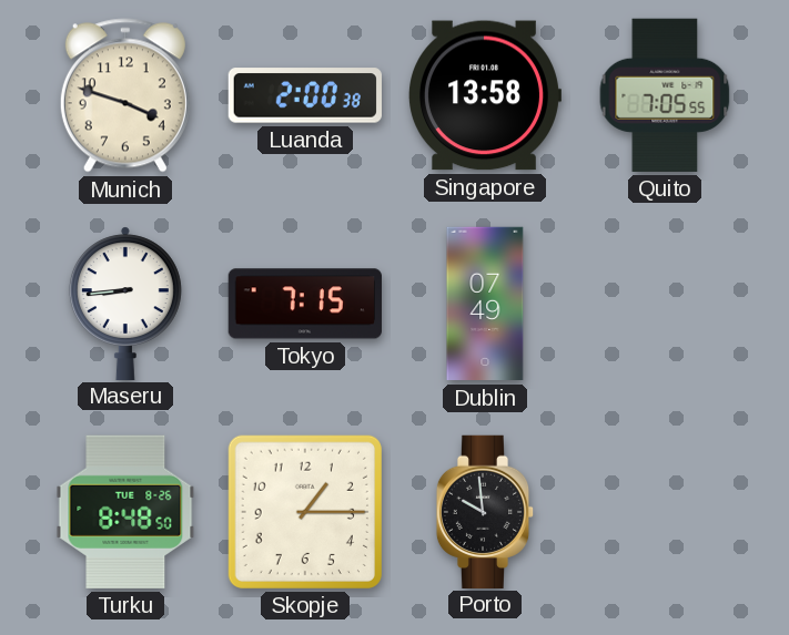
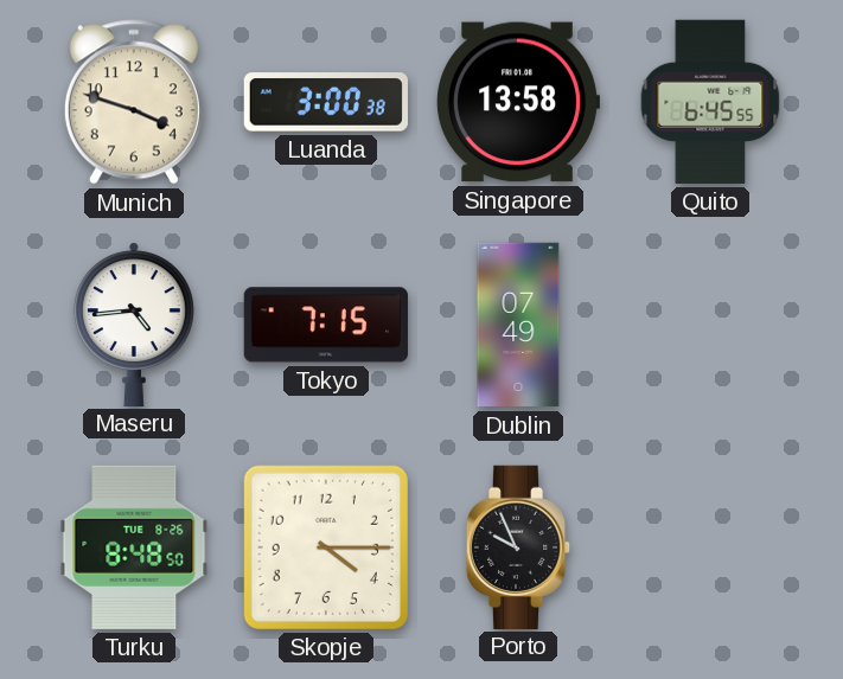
Luanda: 2:00 -> 3:00 (325, 102)
Quito: 7:05 -> 6:45 (710, 102)
Maseru: 8:44 -> 4:44 (134, 324)
Skopje: 1:15 -> 4:15 (326, 547)
Porto: 9:59 -> 9:56 (518, 546)
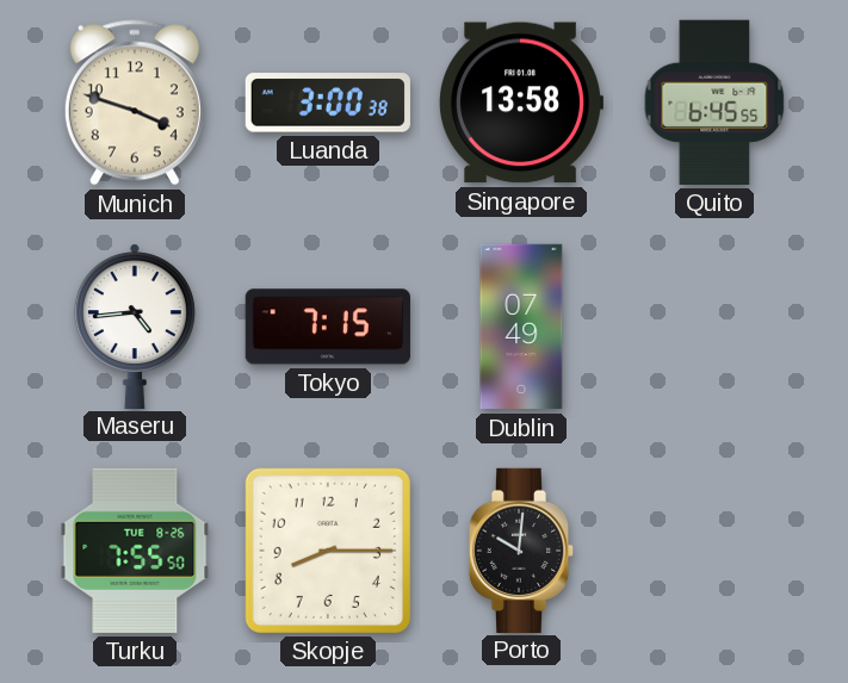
Turku: 8:48 -> 7:55 (135, 551)
Skopje: 4:15 -> 8:15 (328, 551)
Porto: 9:56 -> 10:01 (521, 549)
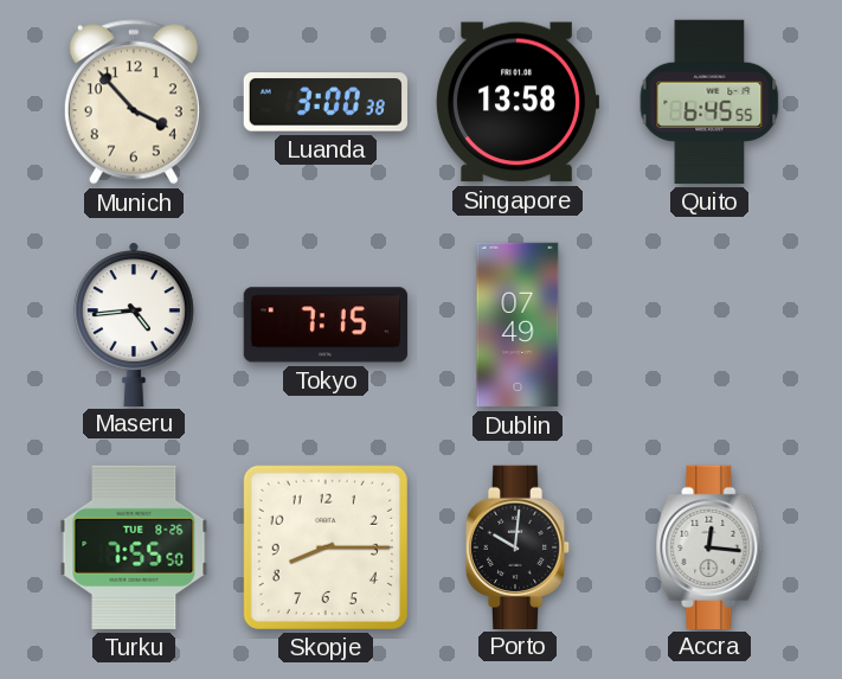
Munich: 3:48 -> 3:53 (134, 102)
Accra: none -> 12:16 (709, 546)
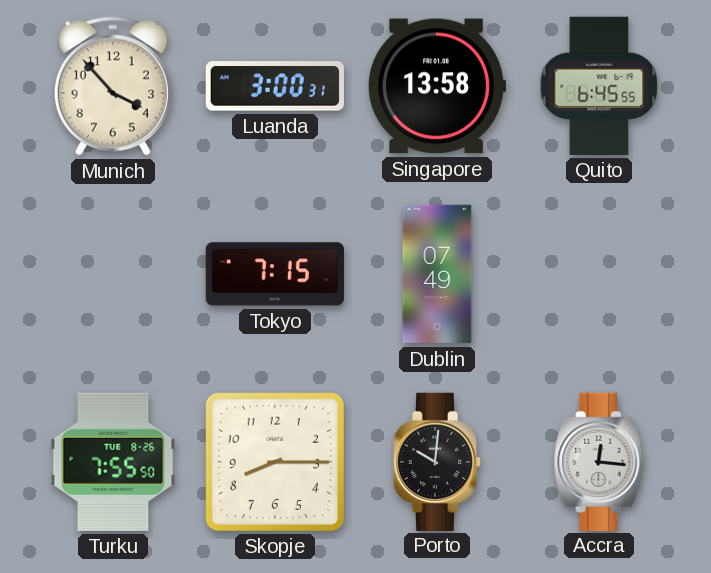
Luanda: 3:00:38 -> 3:00:31 (274, 86)
Maseru: 4:44 -> none (134, 324)
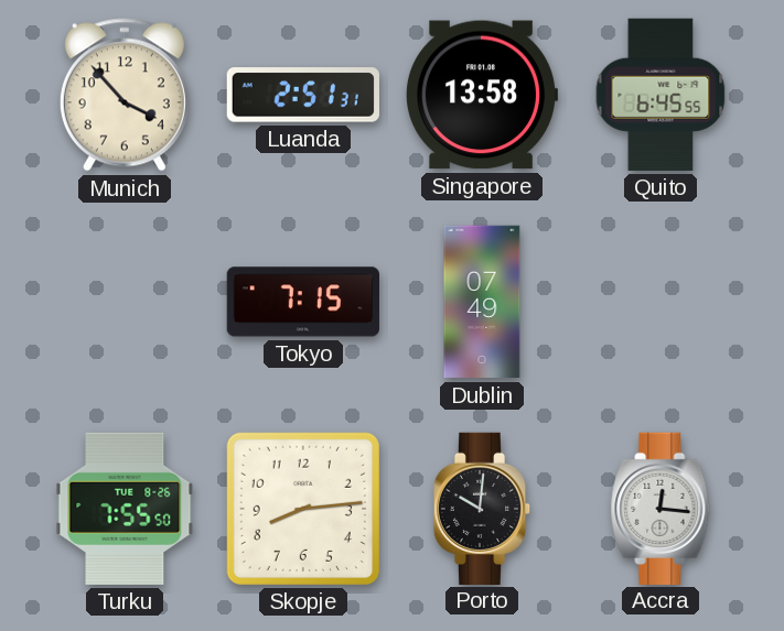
Luanda: 3:00 -> 2:51 (302, 95)
Skopje: 8:15 -> 8:14 (303, 509)
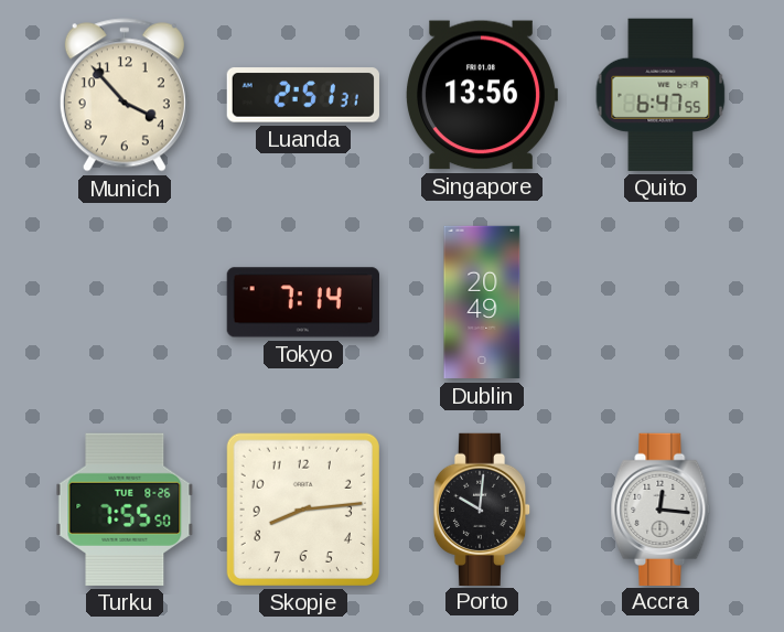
Singapore: 13:58 -> 13:56 (482, 95)
Quito: 6:45 -> 6:47 (661, 95)
Tokyo: 7:15 -> 7:14 (303, 302)
Dublin: 07:49 -> 20:49 (482, 302)
